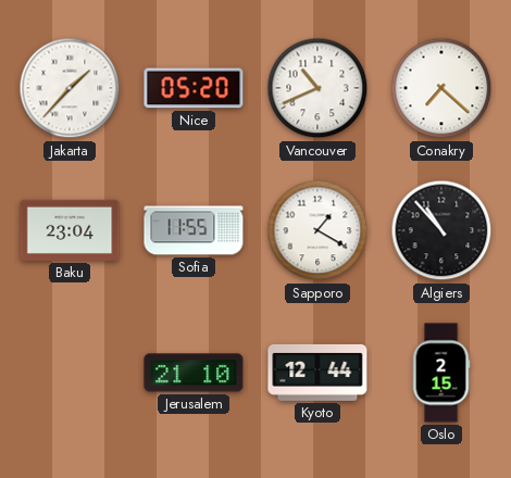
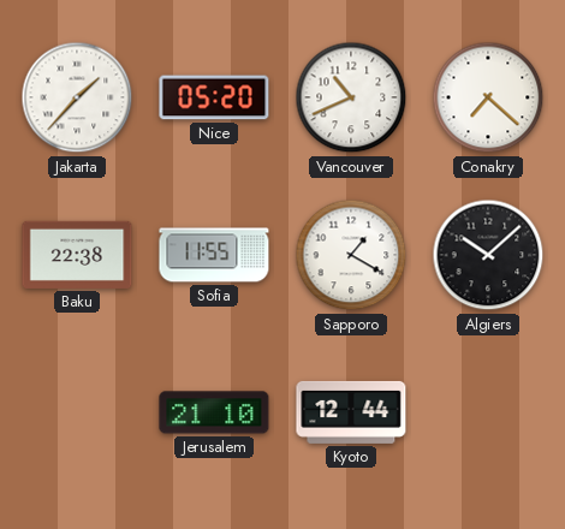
Baku: 23:04 -> 22:38 (77, 255)
Algiers: 10:53 -> 10:08 (488, 255)
Oslo: 2:15 -> none (441, 373)
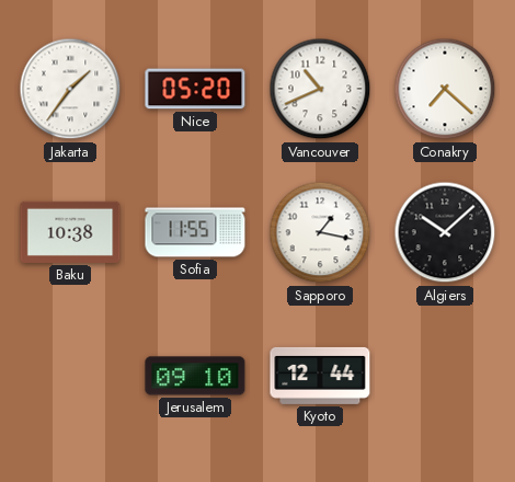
Jakarta: 1:37 -> 1:36 (70, 89)
Baku: 22:38 -> 10:38 (70, 232)
Sapporo: 1:20 -> 1:17 (320, 232)
Jerusalem: 21:10 -> 09:10 (195, 376)
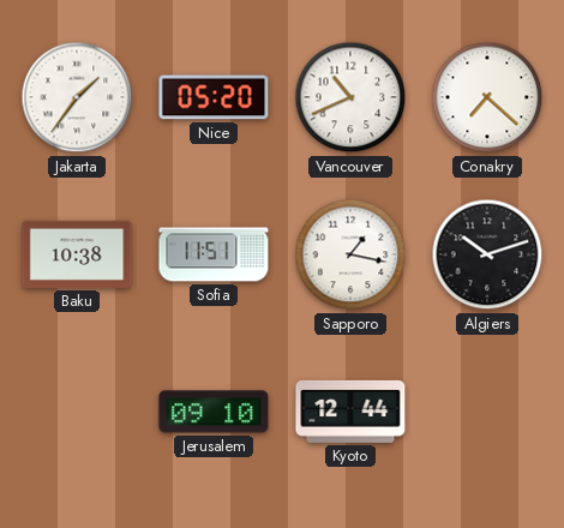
Sofia: 11:55 -> 11:51 (214, 254)
Algiers: 10:08 -> 10:12 (487, 254)
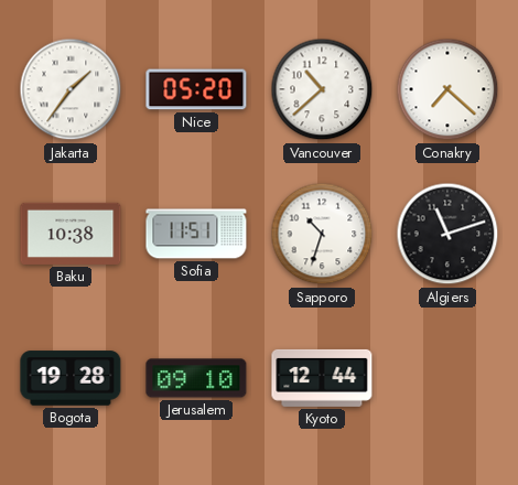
Vancouver: 10:41 -> 10:38 (322, 89)
Sapporo: 1:17 -> 10:33 (322, 234)
Algiers: 10:12 -> 11:12 (447, 234)
Bogota: none -> 19:28 (71, 378)
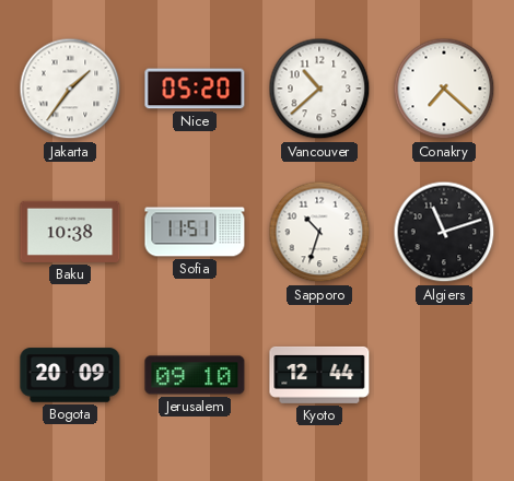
Bogota: 19:28 -> 20:09 (70, 375)
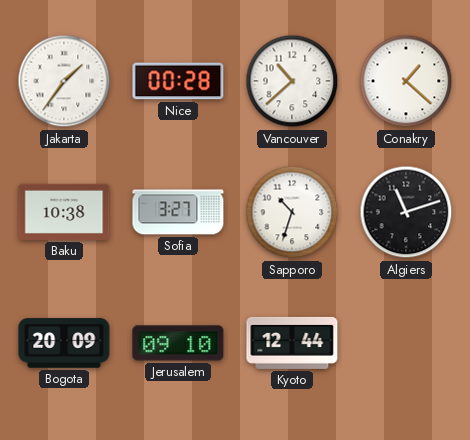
Nice: 05:20 -> 00:28 (178, 81)
Conakry: 7:22 -> 1:22 (406, 81)
Sofia: 11:51 -> 3:27 (178, 212)
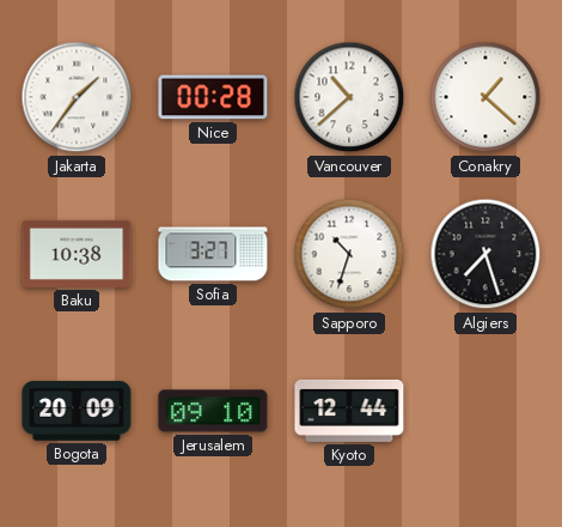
Algiers: 11:12 -> 7:27 (485, 254)
